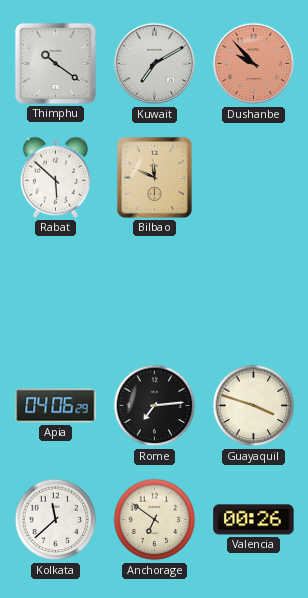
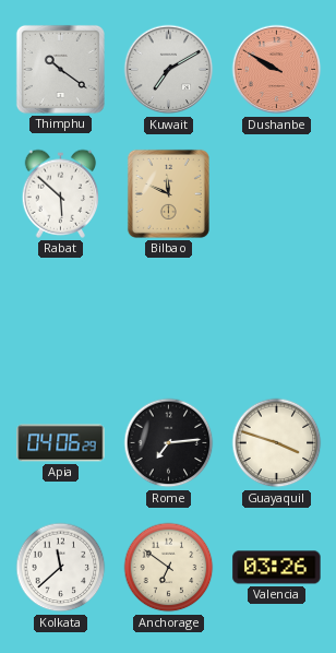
Dushanbe: 9:53 -> 9:50 (277, 70)
Valencia: 00:26 -> 03:26 (277, 568)
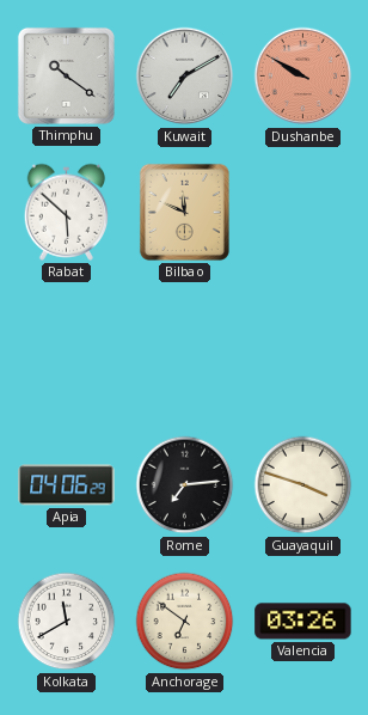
Kolkata: 11:38 -> 11:40 (67, 622)
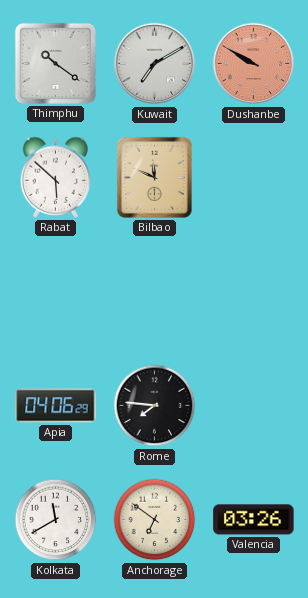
Rome: 7:14 -> 7:46 (155, 406)
Guayaquil: 3:48 -> none (303, 485)
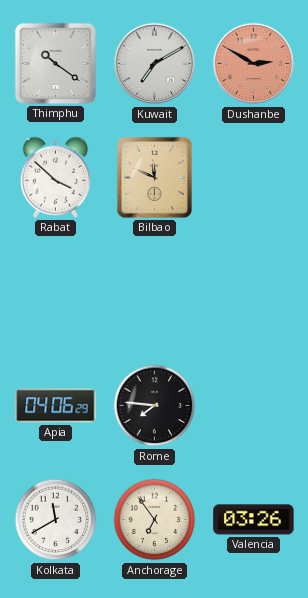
Dushanbe: 9:50 -> 2:50 (254, 64)
Rabat: 5:52 -> 3:52 (56, 177)
Anchorage: 6:51 -> 6:54 (155, 520)
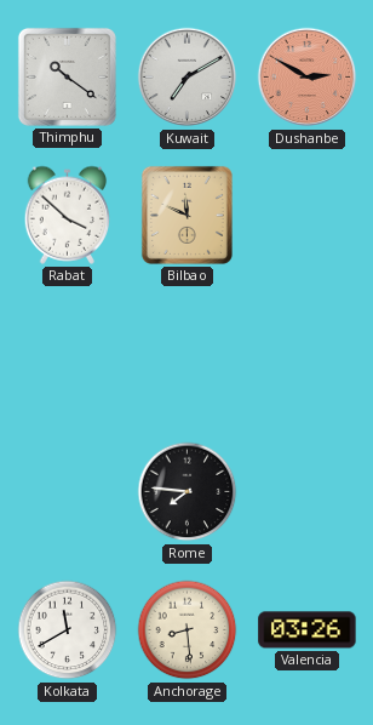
Apia: 04:06 -> none (56, 406)
Anchorage: 6:54 -> 8:29 (188, 630)
